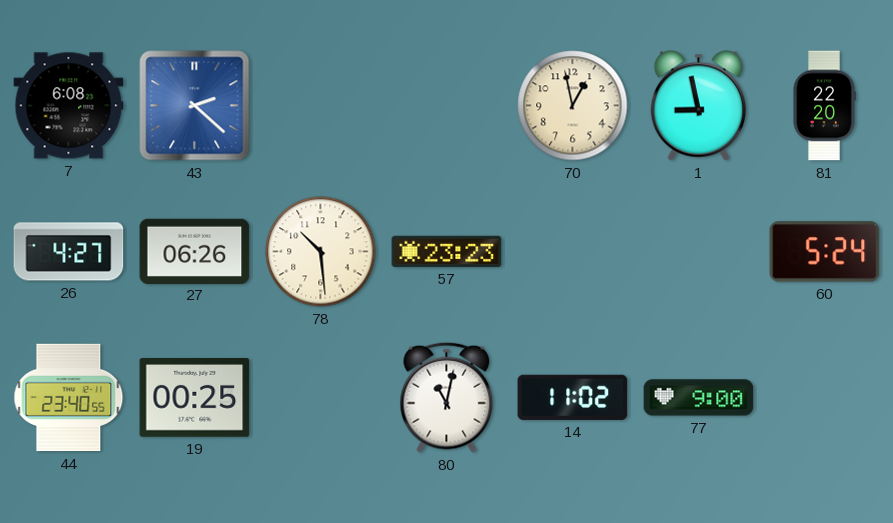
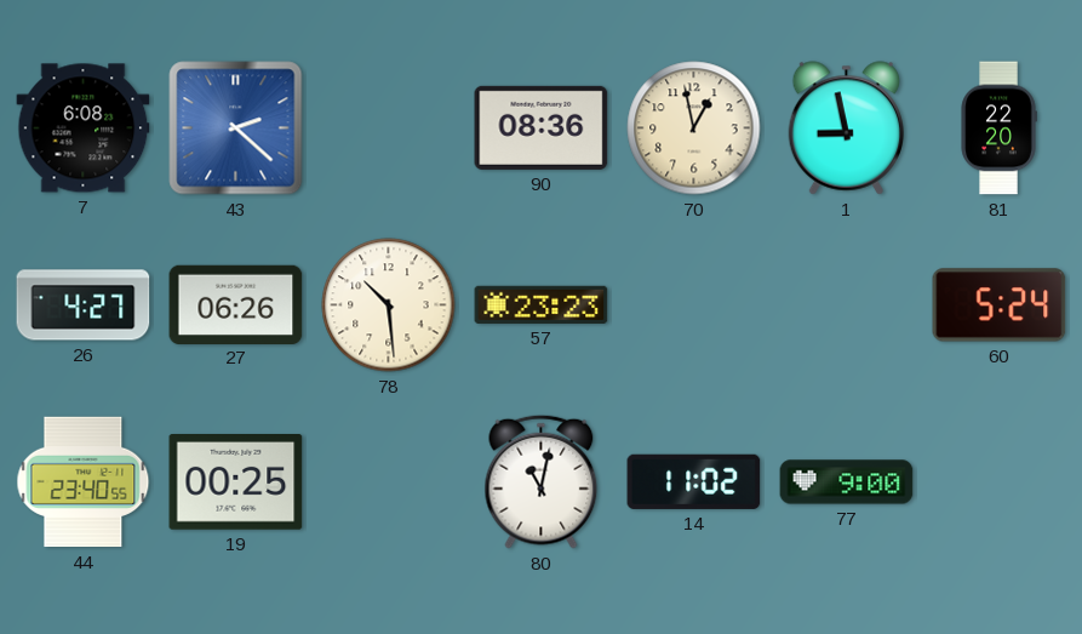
90: none -> 08:36 (542, 127)
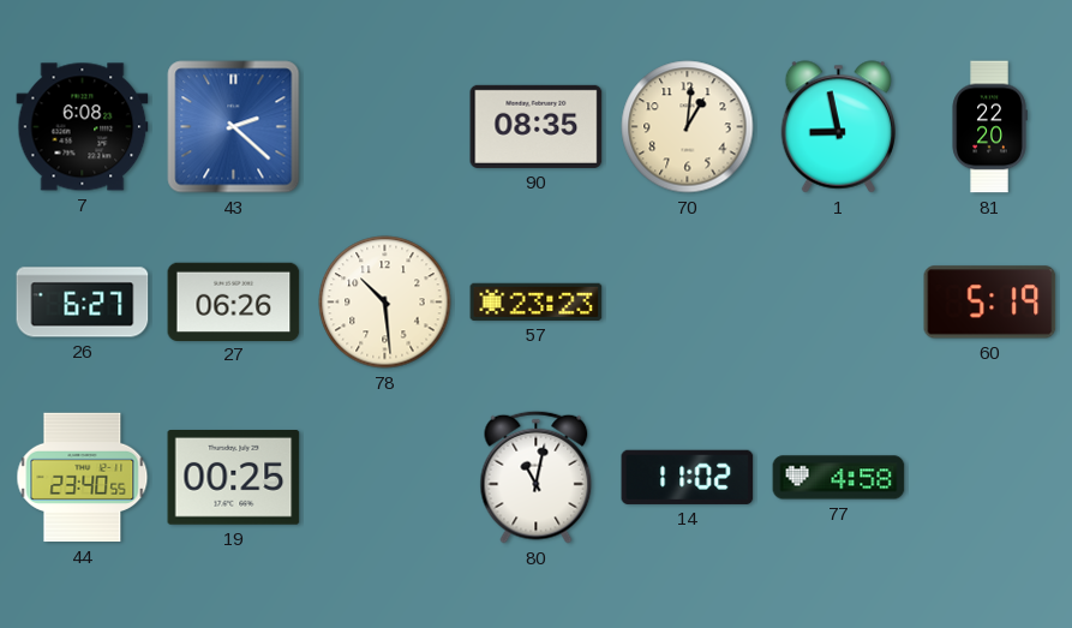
90: 08:36 -> 08:35 (537, 126)
70: 12:58 -> 1:01 (688, 127)
26: 4:27 -> 6:27 (83, 303)
60: 5:24 -> 5:19 (990, 303)
77: 9:00 -> 4:58 (839, 478)
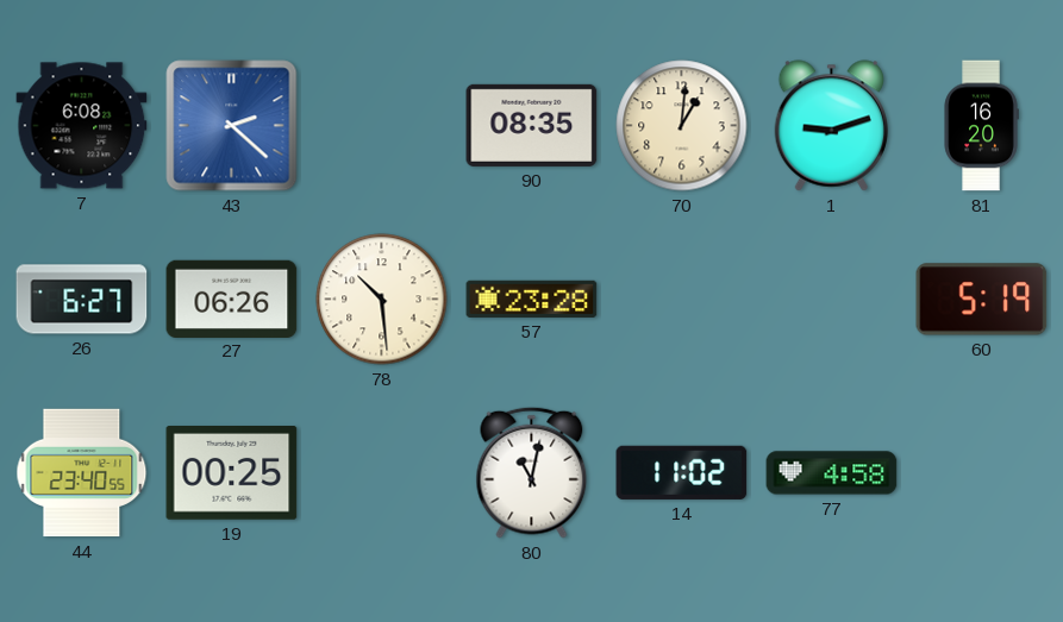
1: 8:58 -> 9:12 (832, 126)
81: 22:20 -> 16:20 (981, 126)
57: 23:23 -> 23:28 (532, 299)
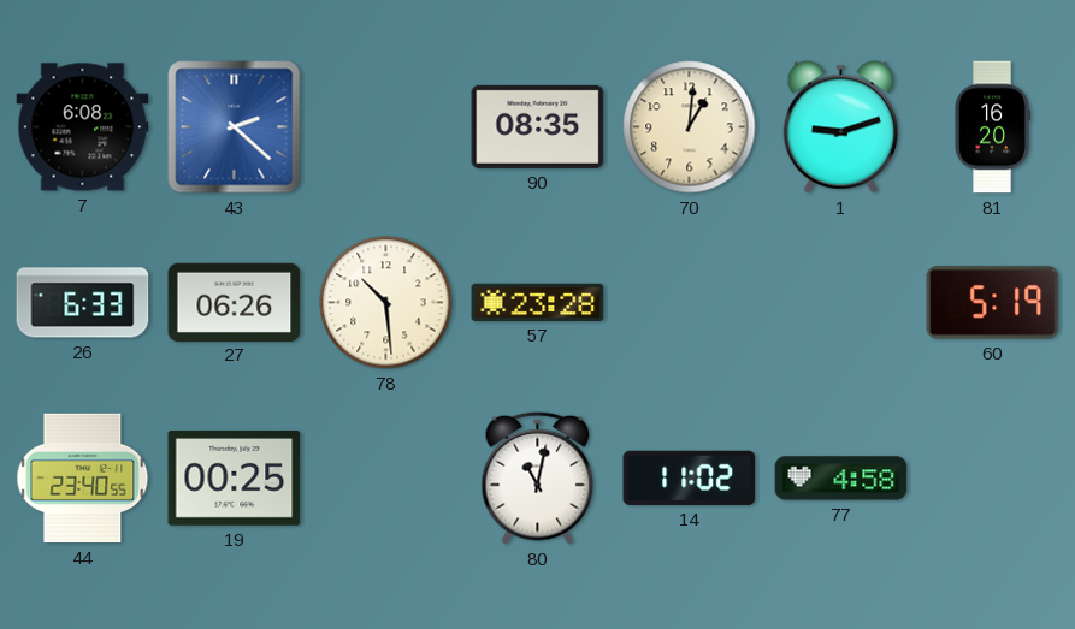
26: 6:27 -> 6:33 (83, 303)
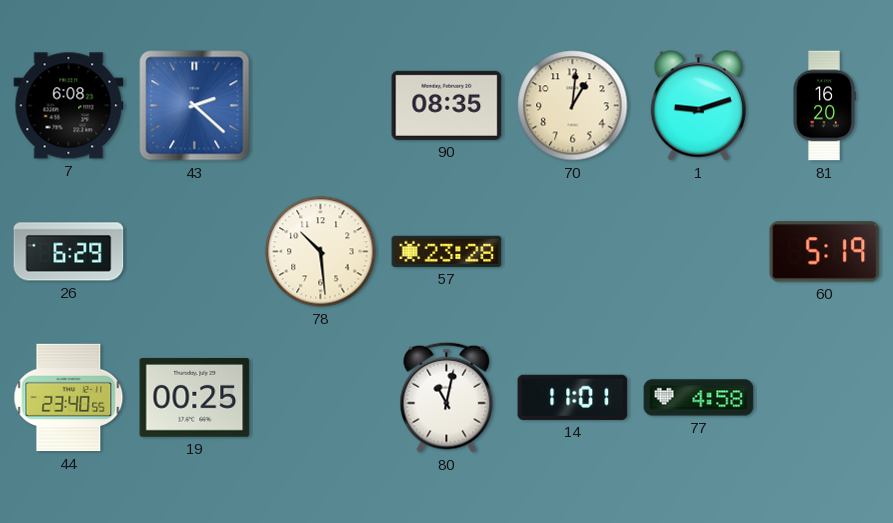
26: 6:33 -> 6:29 (69, 252)
27: 06:26 -> none (235, 302)
14: 11:02 -> 11:01 (573, 397)
